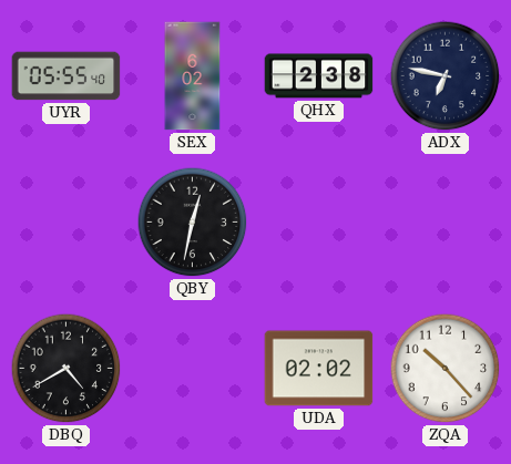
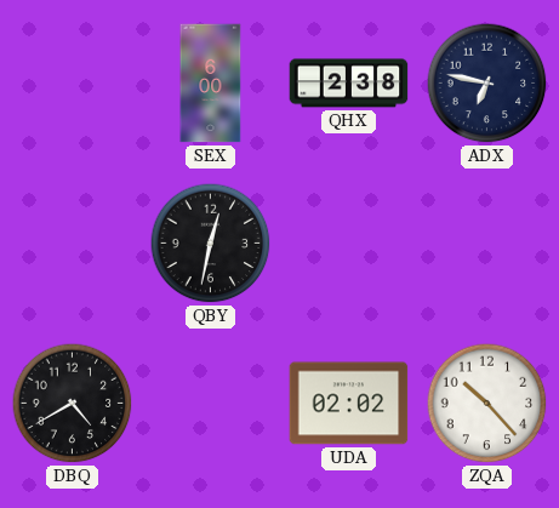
UYR: 05:55 -> none (67, 76)
SEX: 6:02 -> 6:00 (211, 84)
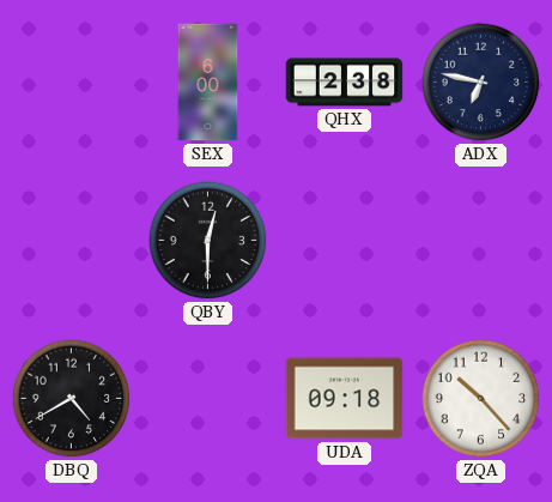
QBY: 12:32 -> 12:30 (208, 241)
UDA: 02:02 -> 09:18 (345, 399)
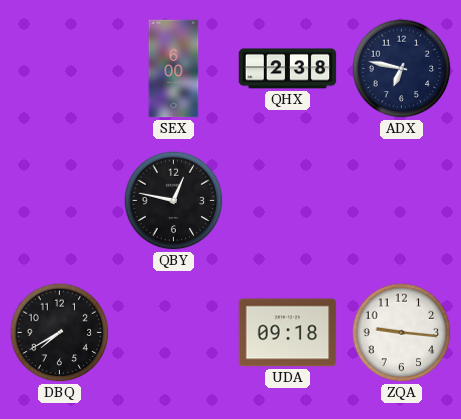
QBY: 12:30 -> 12:47 (174, 201)
DBQ: 4:40 -> 7:40 (60, 333)
ZQA: 10:23 -> 9:16 (402, 333)
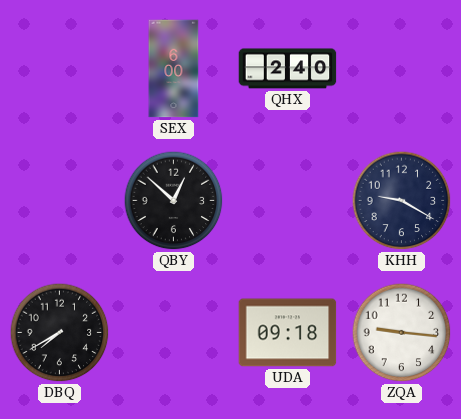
QHX: 2:38 -> 2:40 (288, 69)
ADX: 6:47 -> none (402, 69)
QBY: 12:47 -> 12:52 (174, 201)
KHH: none -> 9:20 (402, 201)
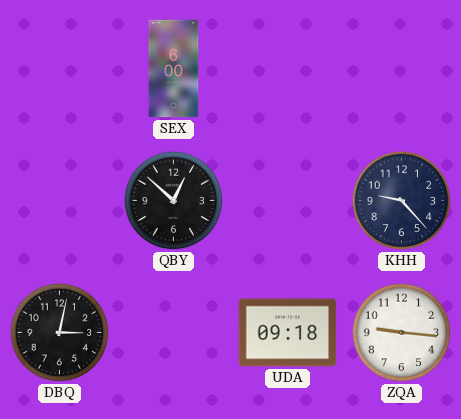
QHX: 2:40 -> none (288, 69)
KHH: 9:20 -> 9:23 (402, 201)
DBQ: 7:40 -> 3:02 (60, 333)
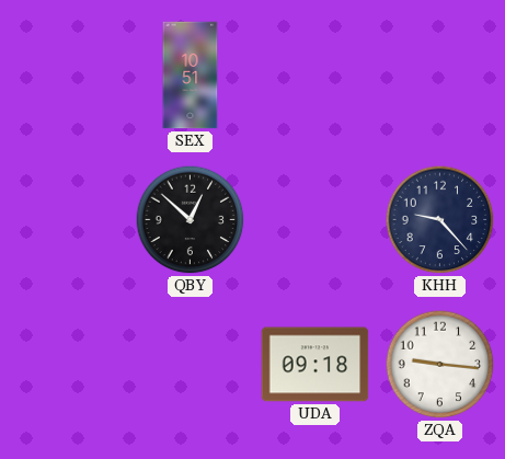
SEX: 6:00 -> 10:51 (191, 76)
DBQ: 3:02 -> none (60, 333)
